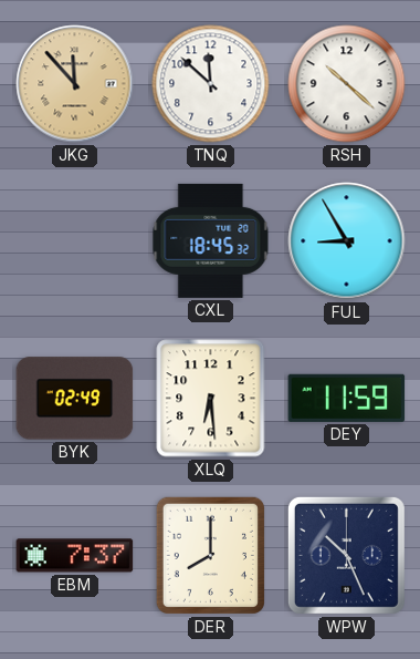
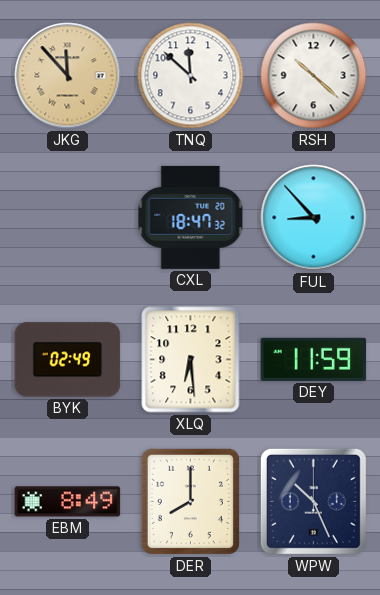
CXL: 18:45 -> 18:47 (191, 217)
FUL: 8:55 -> 8:53 (314, 218)
EBM: 7:37 -> 8:49 (68, 502)
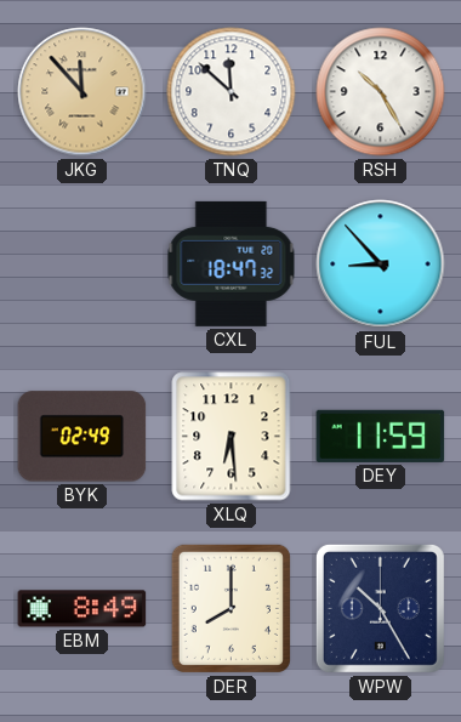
RSH: 10:22 -> 10:25 (381, 92)
WPW: 10:26 -> 10:25 (380, 608)
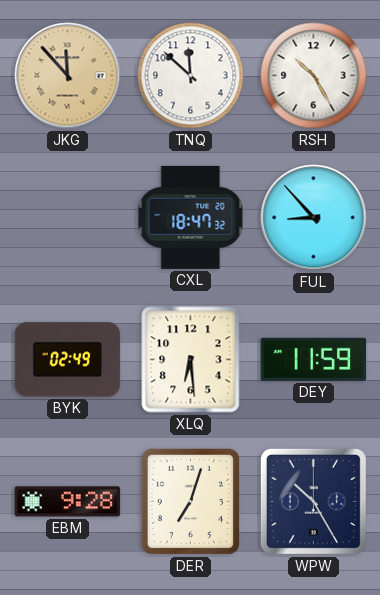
EBM: 8:49 -> 9:28 (68, 502)
DER: 8:00 -> 7:03 (190, 501)
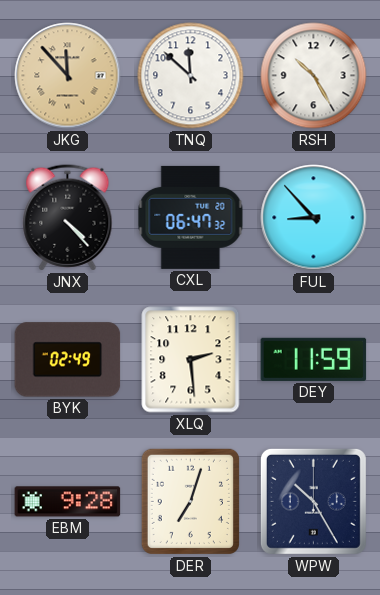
JNX: none -> 4:23 (68, 218)
CXL: 18:47 -> 06:47 (191, 217)
XLQ: 6:29 -> 2:29 (191, 360)
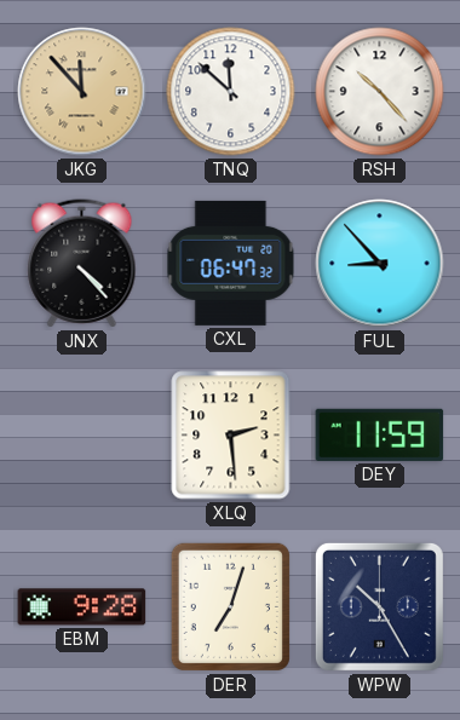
RSH: 10:25 -> 10:23 (380, 92)
BYK: 02:49 -> none (68, 360)
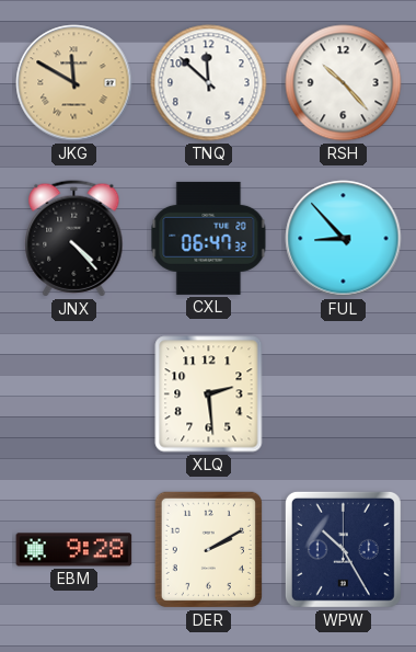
JKG: 11:53 -> 11:50 (74, 83)
DEY: 11:59 -> none (380, 434)
DER: 7:03 -> 2:10 (208, 549)
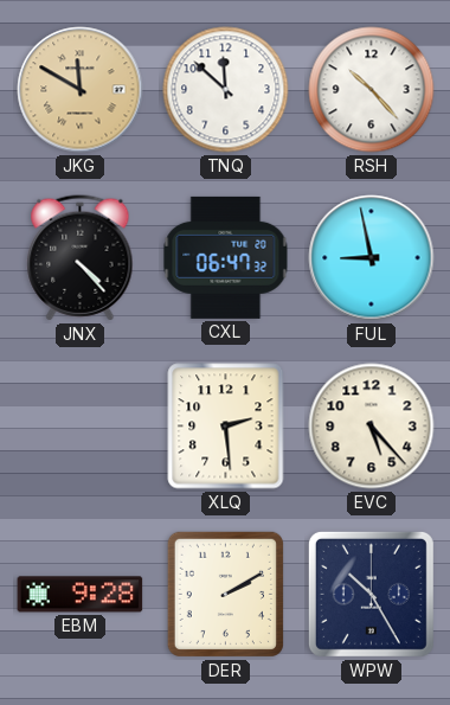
FUL: 8:53 -> 8:58 (372, 258)
EVC: none -> 5:23 (372, 427)
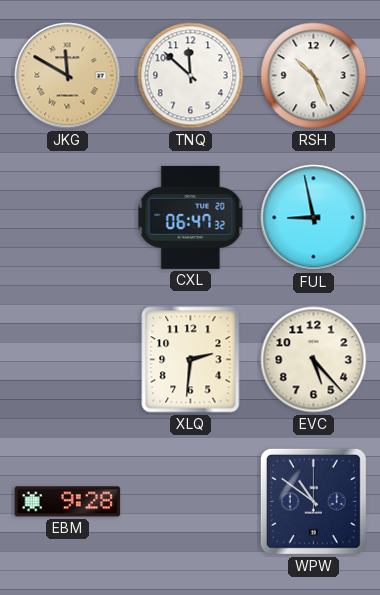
RSH: 10:23 -> 10:26 (314, 76)
JNX: 4:23 -> none (81, 258)
XLQ: 2:29 -> 2:31 (191, 360)
DER: 2:10 -> none (225, 594)
WPW: 10:25 -> 10:51 (313, 501)
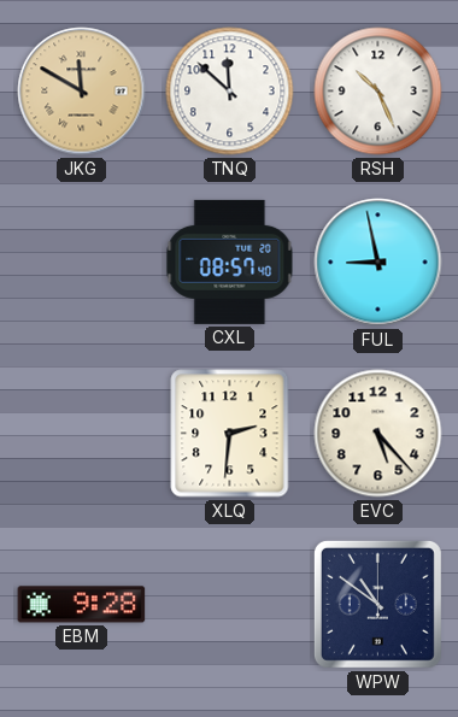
CXL: 06:47 -> 08:57 (230, 261)
